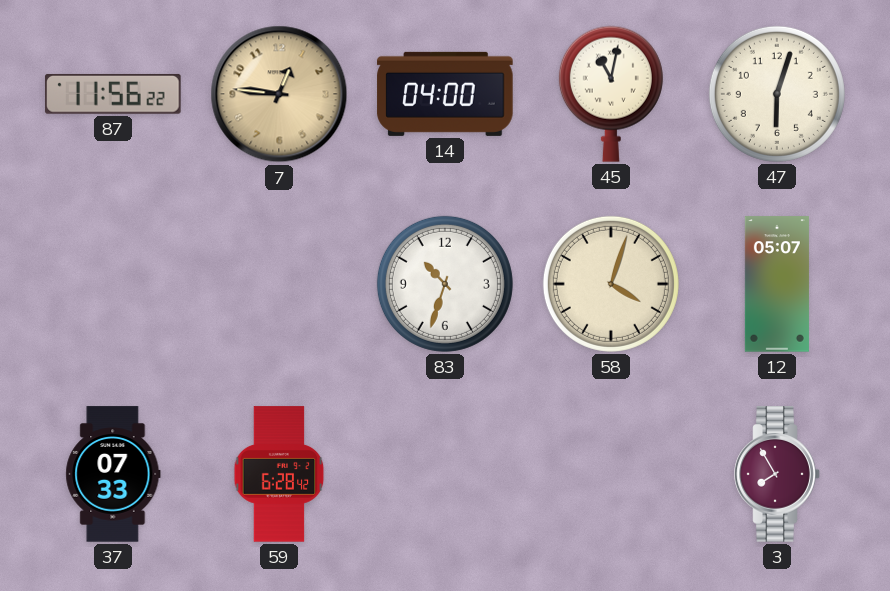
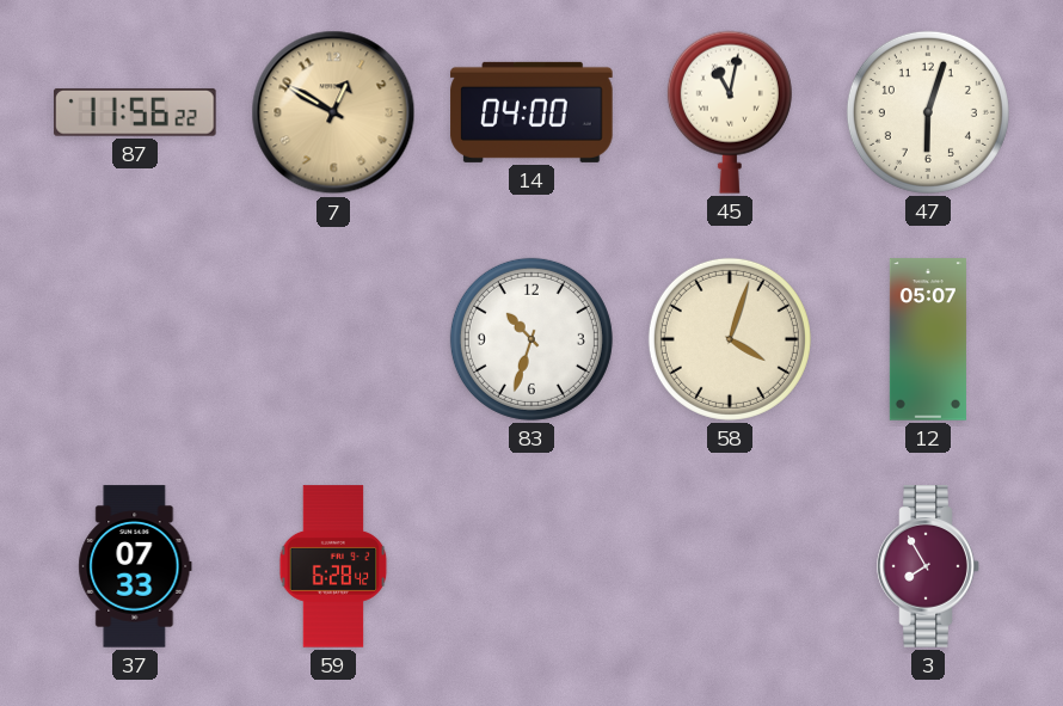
7: 12:46 -> 12:50 (333, 112)
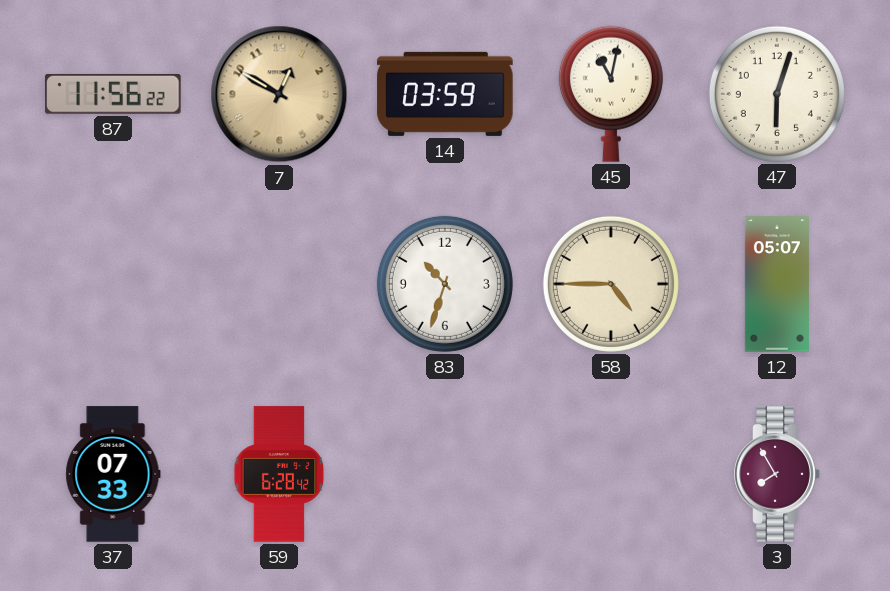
14: 04:00 -> 03:59 (445, 94)
58: 4:03 -> 4:45 (611, 284)
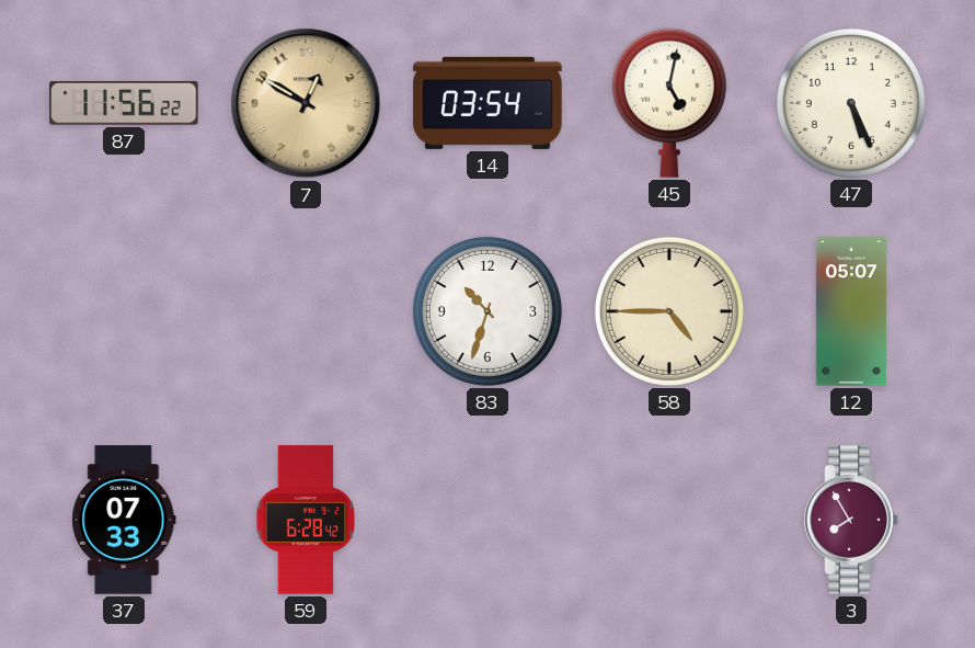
14: 03:59 -> 03:54 (487, 103)
45: 11:02 -> 5:02 (669, 103)
47: 6:03 -> 5:26 (851, 103)
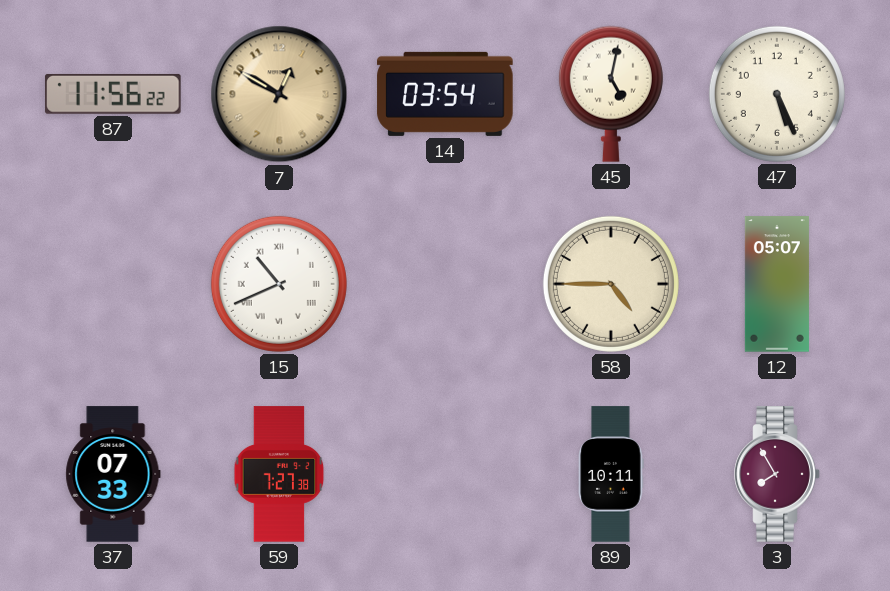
15: none -> 10:41 (279, 284)
83: 10:33 -> none (487, 311)
59: 6:28 -> 7:27 (279, 474)
89: none -> 10:11 (611, 474)
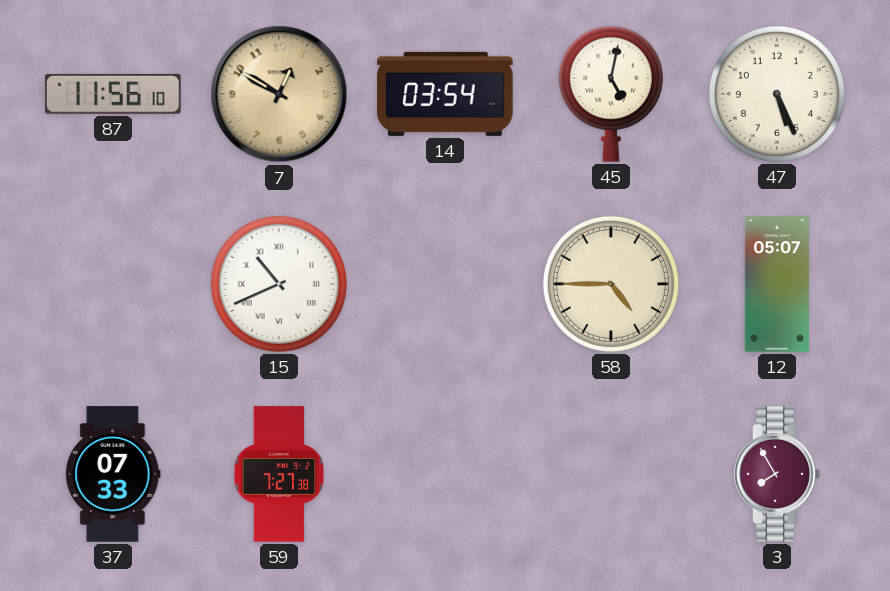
87: 11:56:22 -> 11:56:10 (113, 94)
89: 10:11 -> none (611, 474)
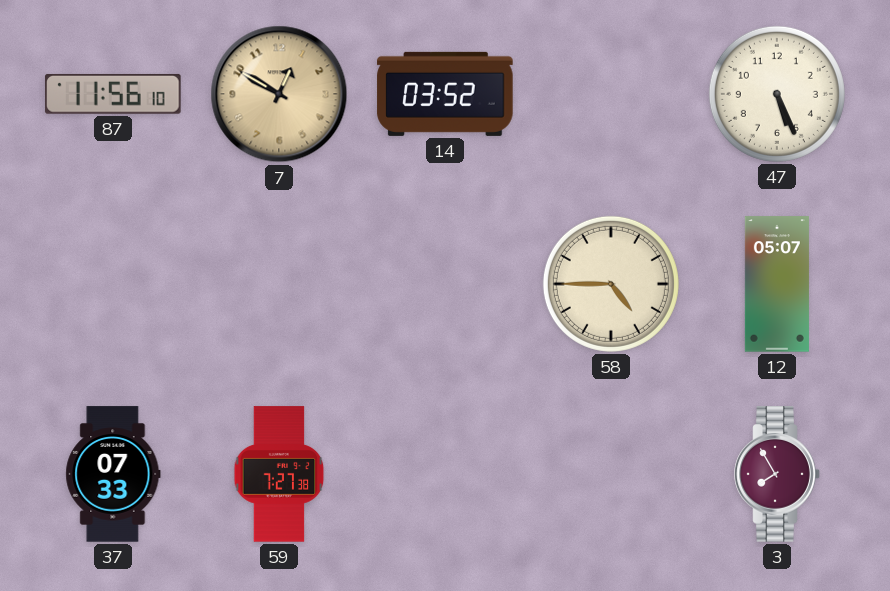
14: 03:54 -> 03:52 (445, 94)
45: 5:02 -> none (611, 94)
15: 10:41 -> none (279, 284)
